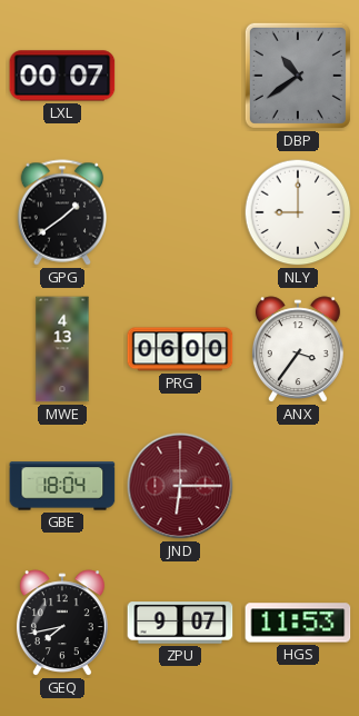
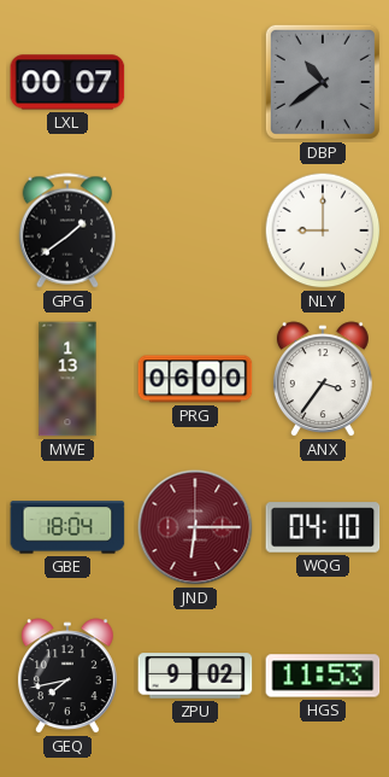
MWE: 4:13 -> 1:13 (67, 379)
WQG: none -> 04:10 (323, 527)
ZPU: 9:07 -> 9:02 (195, 676)
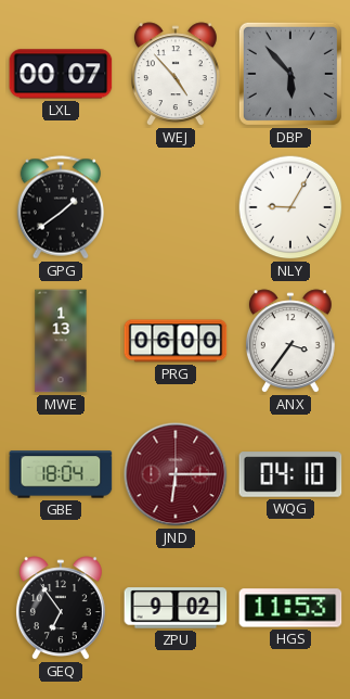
WEJ: none -> 4:53 (176, 75)
DBP: 10:39 -> 5:53 (290, 74)
NLY: 9:00 -> 9:05 (290, 207)
GEQ: 7:43 -> 6:54 (61, 609)
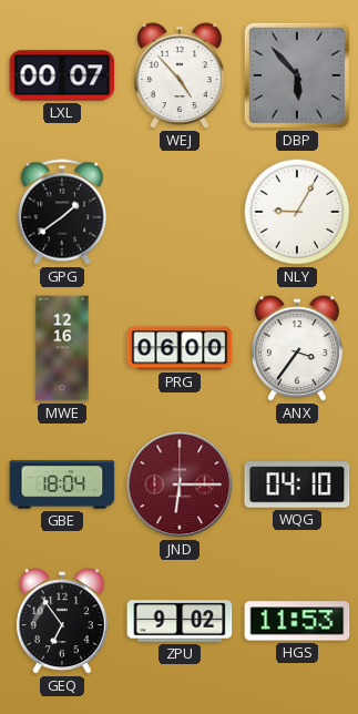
MWE: 1:13 -> 12:16 (62, 348)
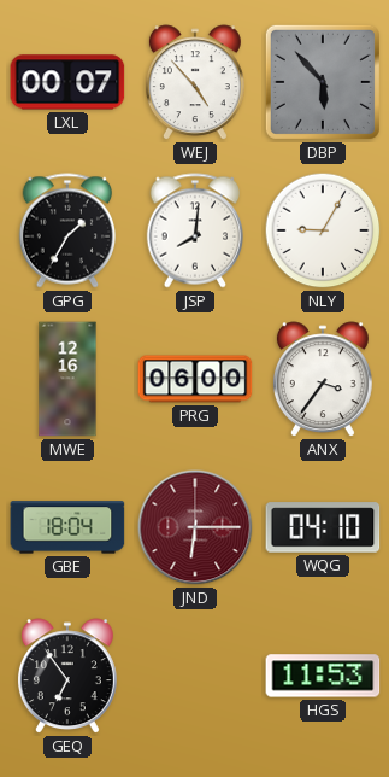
GPG: 1:39 -> 1:35 (66, 230)
JSP: none -> 8:01 (194, 230)
ZPU: 9:02 -> none (180, 621)
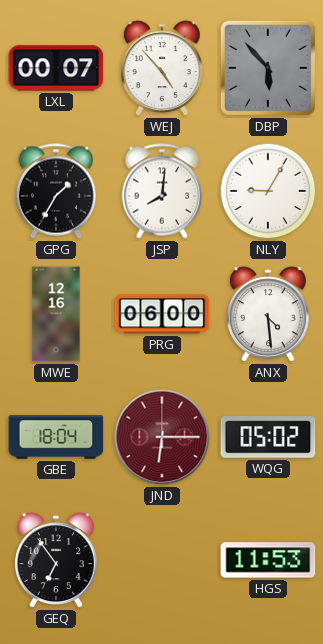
ANX: 3:36 -> 4:29 (268, 315)
WQG: 04:10 -> 05:02 (268, 437)
